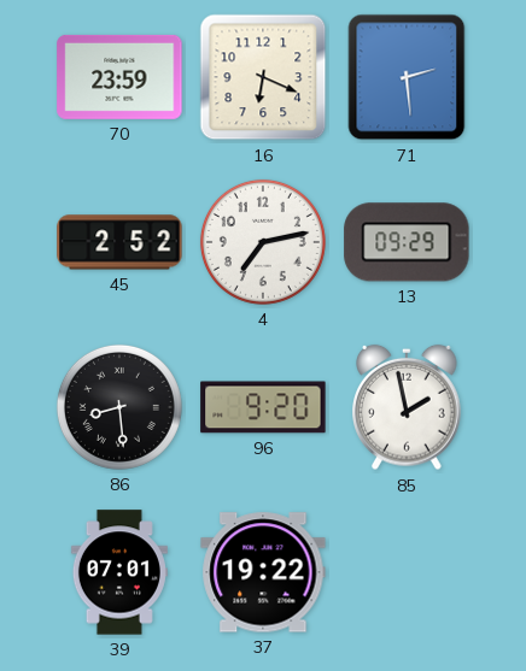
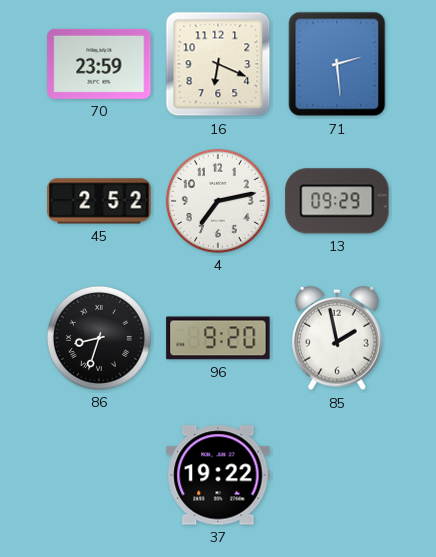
86: 8:29 -> 8:33 (99, 338)
39: 07:01 -> none (119, 572)
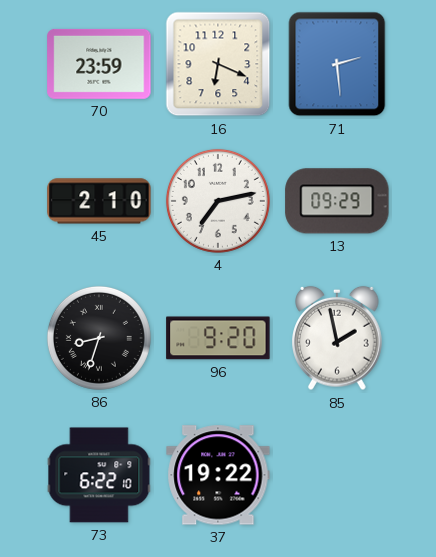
45: 2:52 -> 2:10 (99, 201)
73: none -> 6:22 (99, 475)
